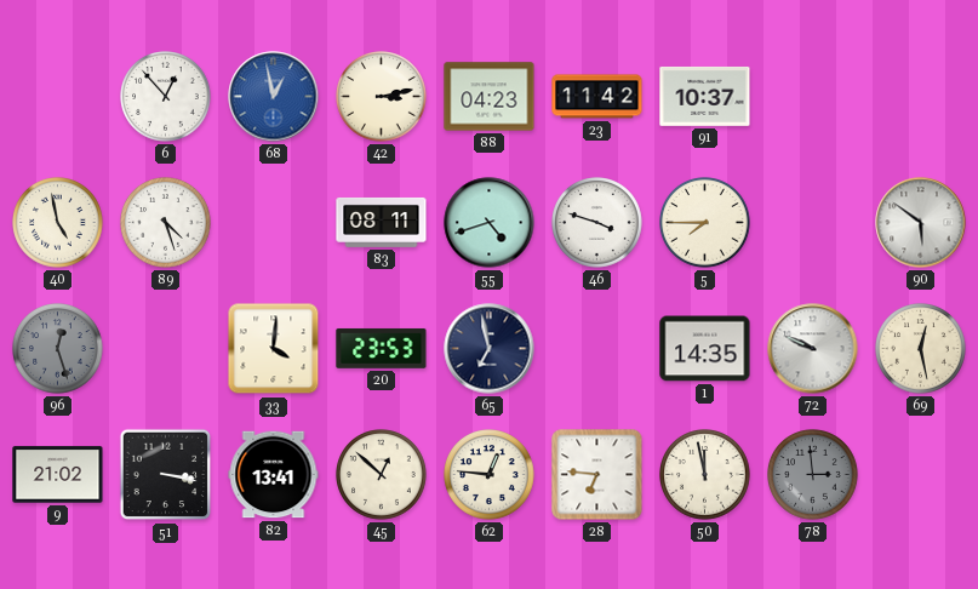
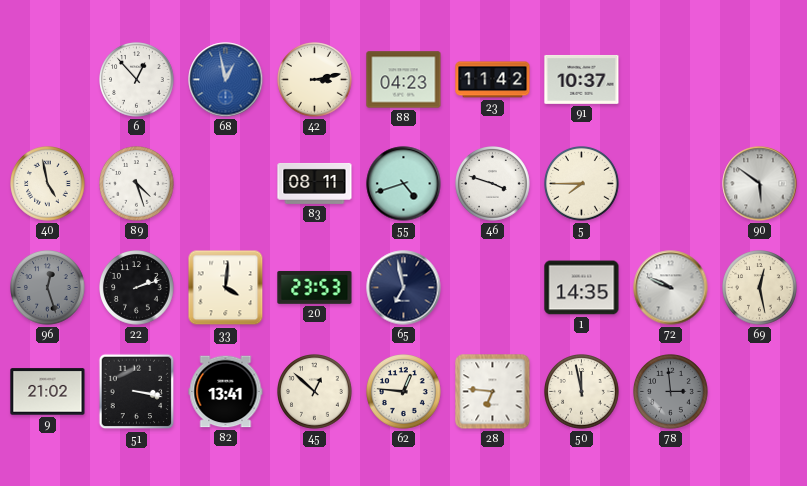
22: none -> 2:12 (137, 288)
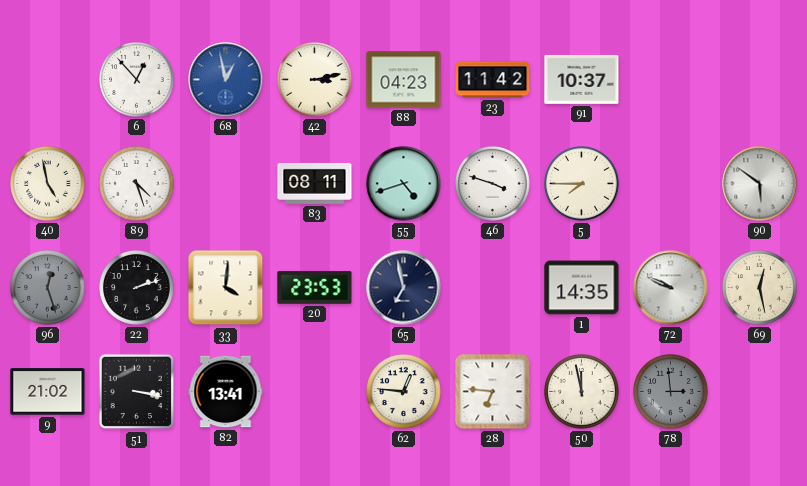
45: 12:52 -> none (315, 392)
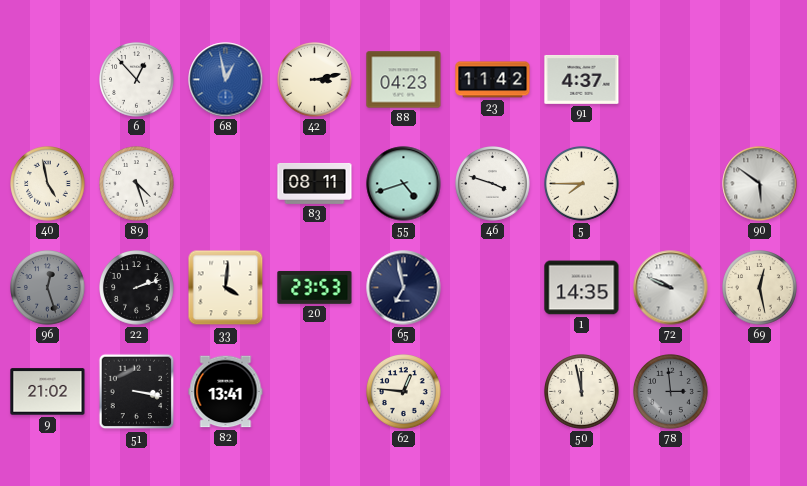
91: 10:37 -> 4:37 (582, 79)
28: 6:46 -> none (493, 392)
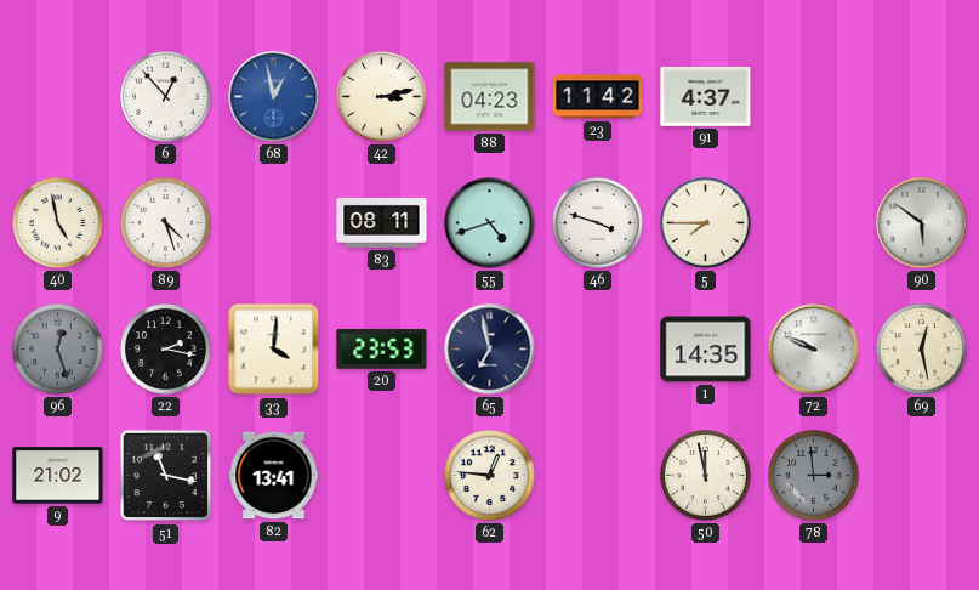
22: 2:12 -> 2:17 (166, 350)
51: 3:17 -> 11:17 (166, 476)
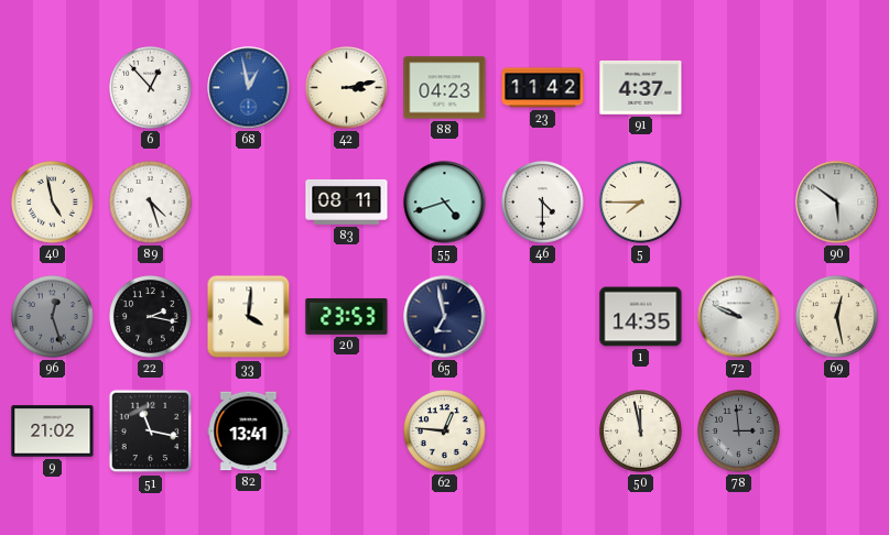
46: 3:48 -> 4:30 (543, 203)
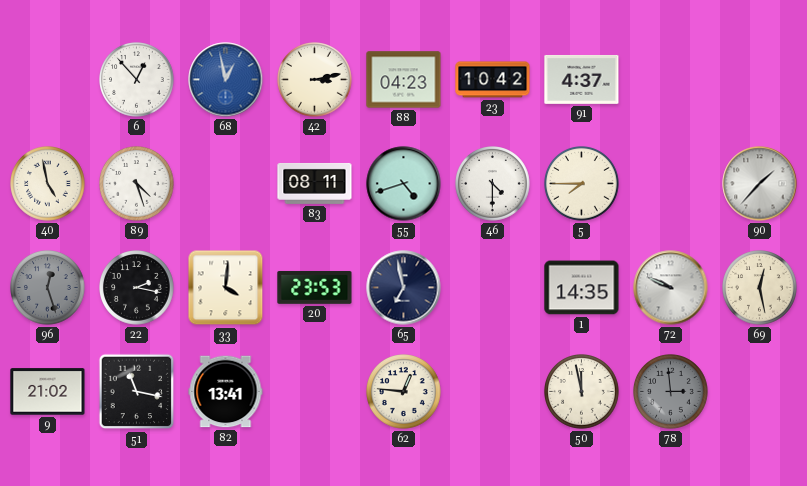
23: 11:42 -> 10:42 (493, 80)
90: 5:51 -> 1:37 (760, 184)
